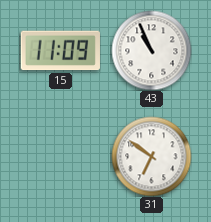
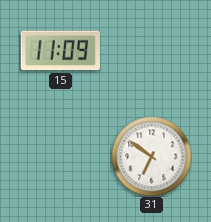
43: 10:56 -> none (151, 50)
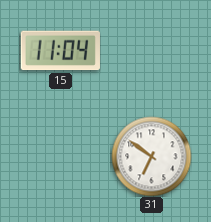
15: 11:09 -> 11:04 (60, 51)
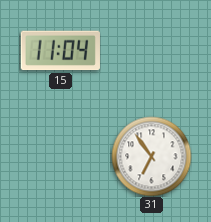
31: 6:51 -> 6:54 (151, 156)
